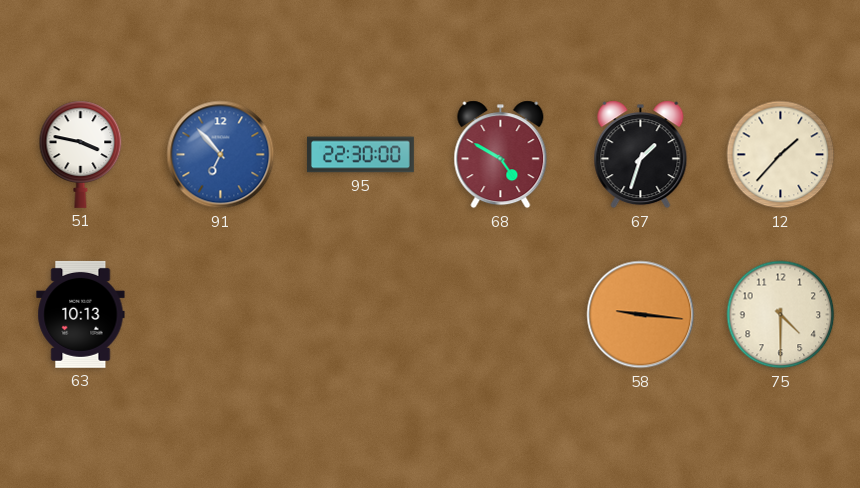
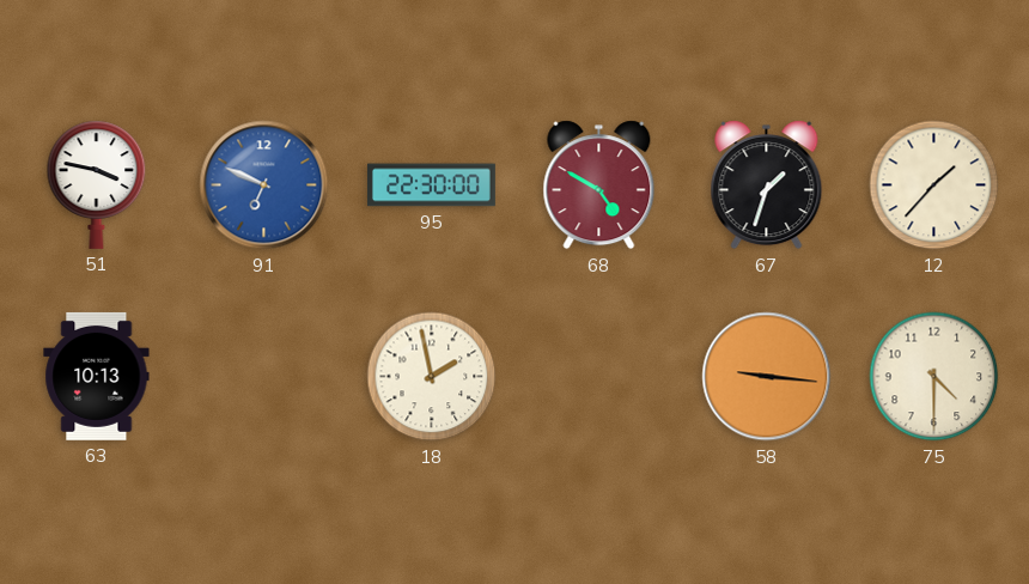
91: 6:53 -> 6:49 (264, 185)
18: none -> 1:58 (432, 377)
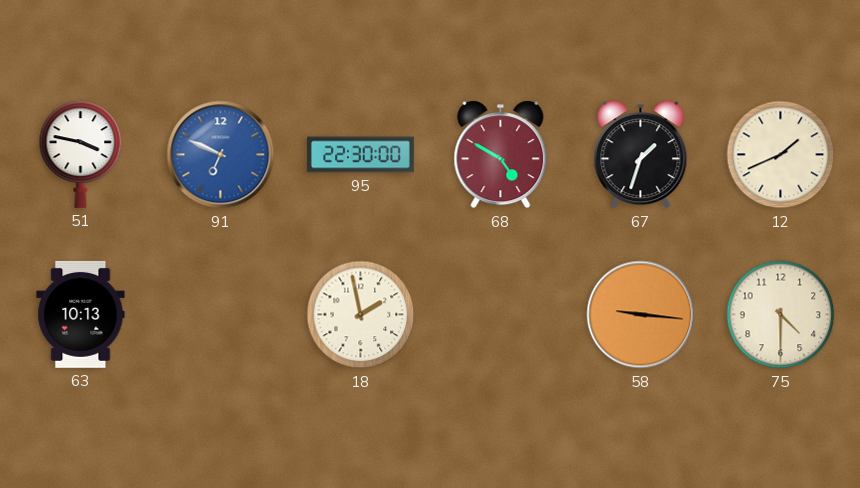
12: 1:37 -> 1:41 (781, 155)
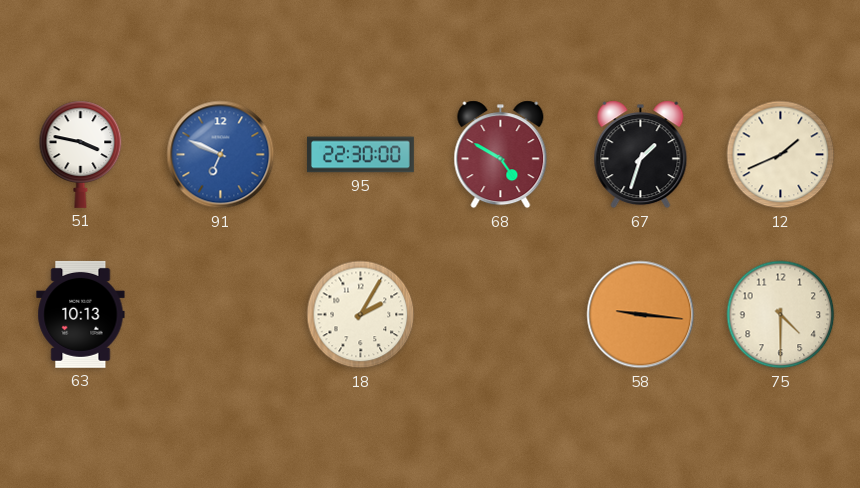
18: 1:58 -> 2:05 (361, 315)
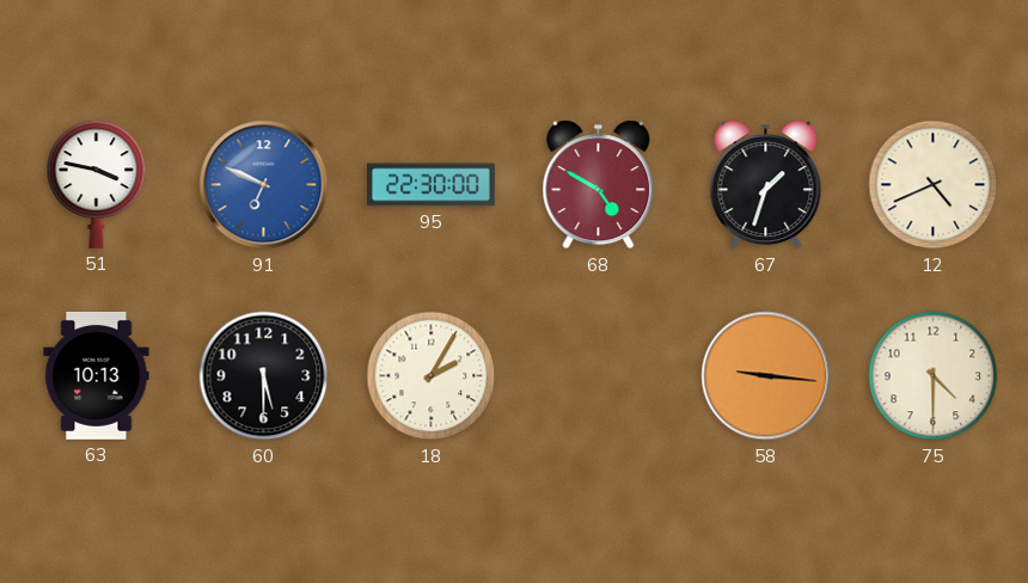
12: 1:41 -> 4:41 (934, 185)
60: none -> 5:30 (264, 376)
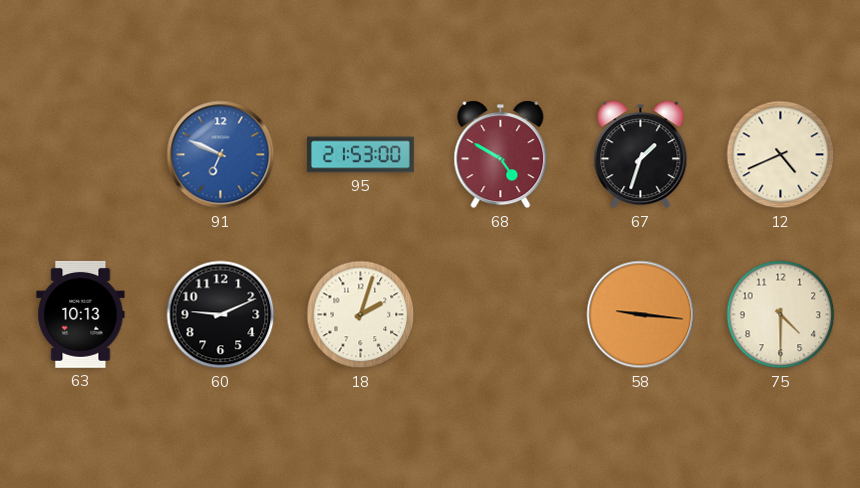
51: 3:47 -> none (97, 184)
95: 22:30 -> 21:53 (360, 155)
60: 5:30 -> 9:11 (221, 315)
18: 2:05 -> 2:03 (361, 315)
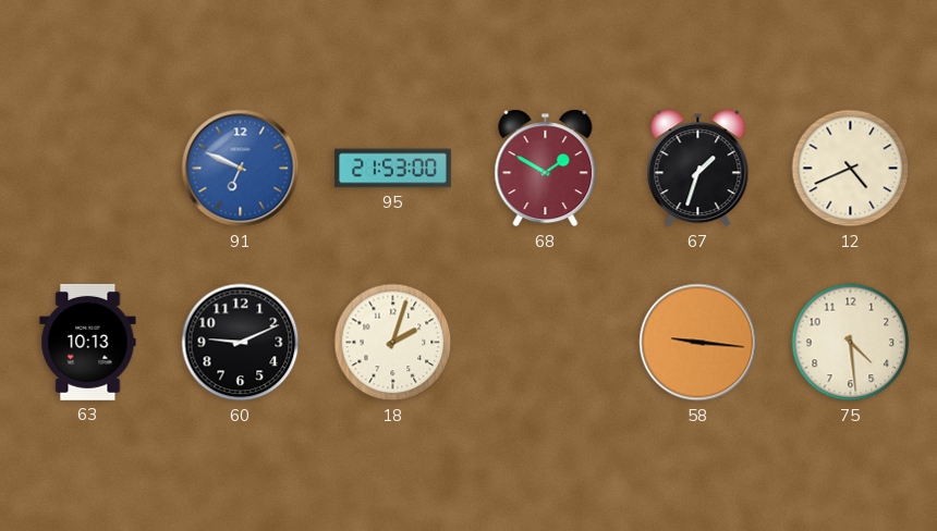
68: 4:50 -> 1:50 (546, 169)
75: 4:30 -> 4:29 (851, 343)
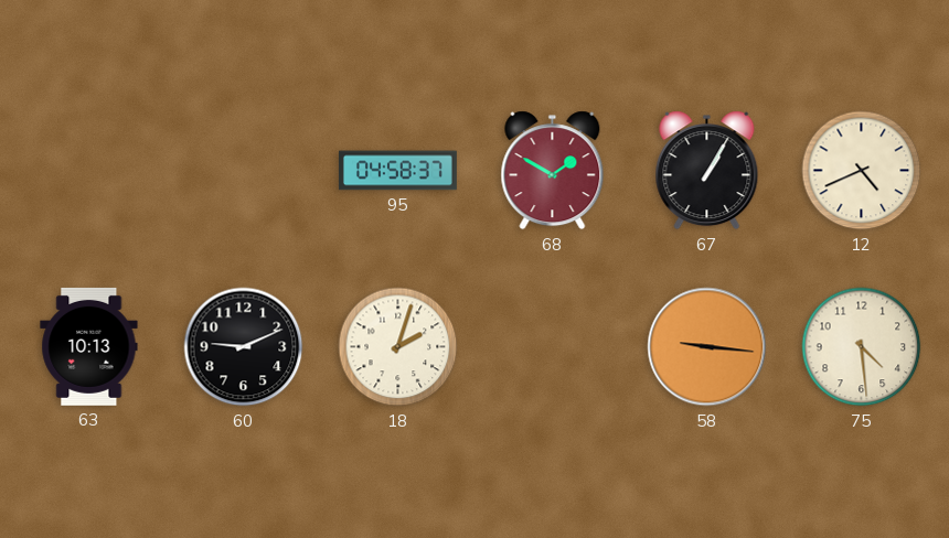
91: 6:49 -> none (241, 169)
95: 21:53 -> 04:58 (397, 171)
67: 1:33 -> 1:05 (707, 171)
